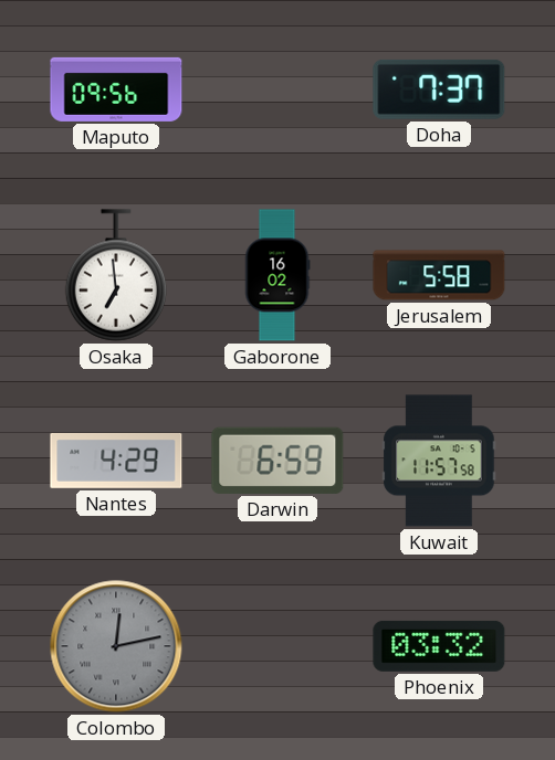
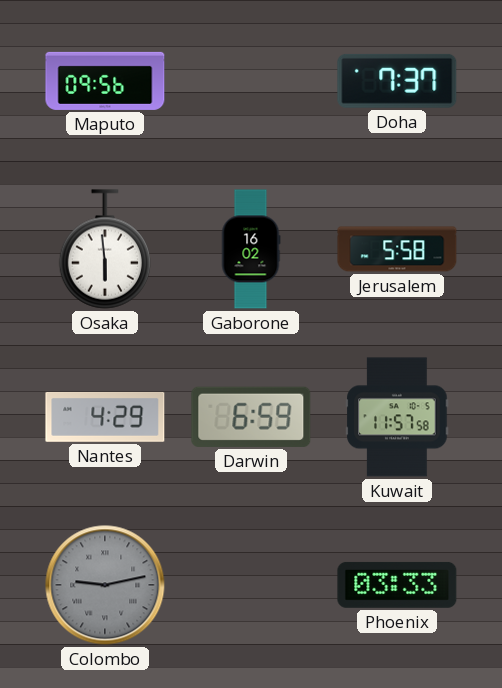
Osaka: 6:59 -> 5:59 (104, 249)
Colombo: 12:13 -> 9:13 (105, 585)
Phoenix: 03:32 -> 03:33 (397, 585)
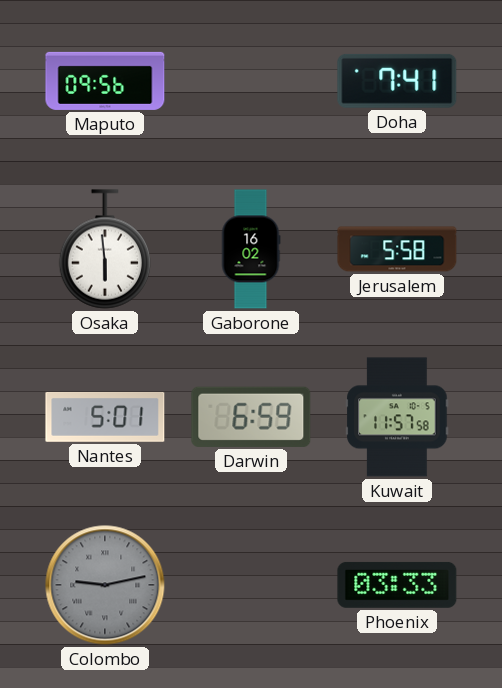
Doha: 7:37 -> 7:41 (397, 81)
Nantes: 4:29 -> 5:01 (105, 417)
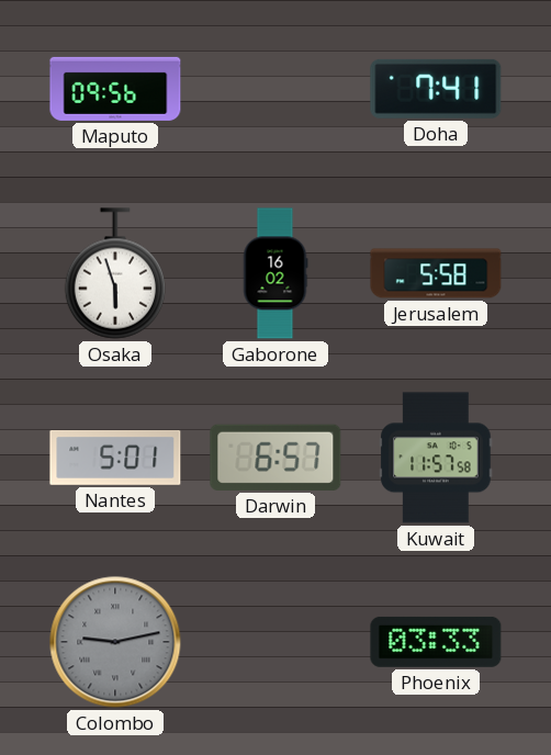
Osaka: 5:59 -> 5:57 (114, 273)
Darwin: 6:59 -> 6:57 (275, 458)
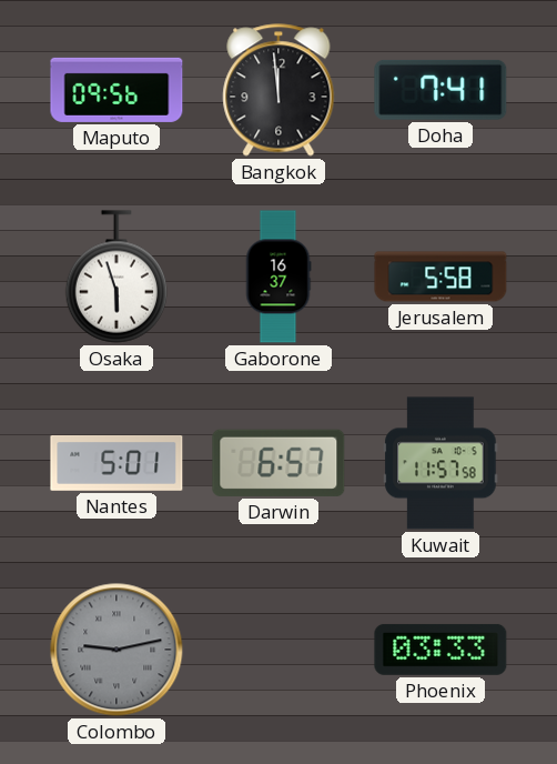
Bangkok: none -> 11:59 (278, 90)
Gaborone: 16:02 -> 16:37 (278, 277)
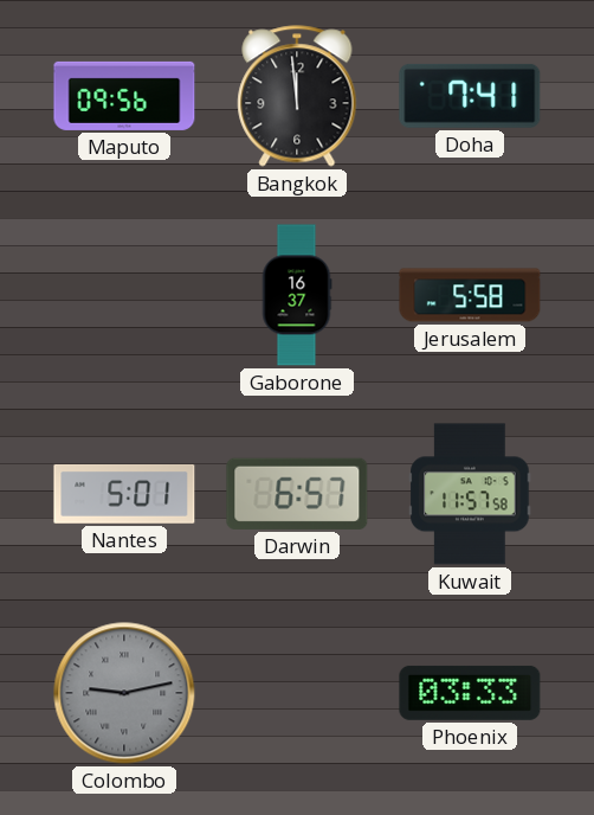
Osaka: 5:57 -> none (115, 277)
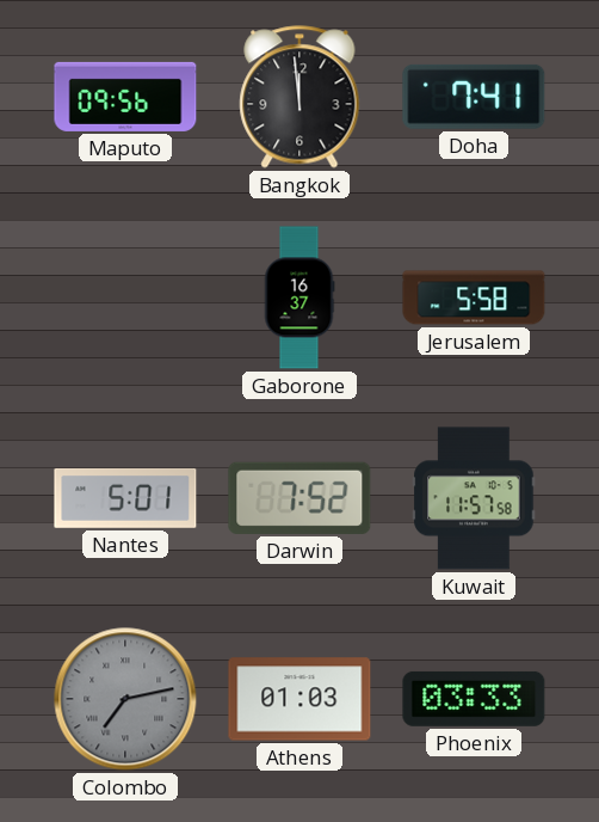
Darwin: 6:57 -> 7:52 (299, 498)
Colombo: 9:13 -> 7:13 (125, 699)
Athens: none -> 01:03 (299, 699)
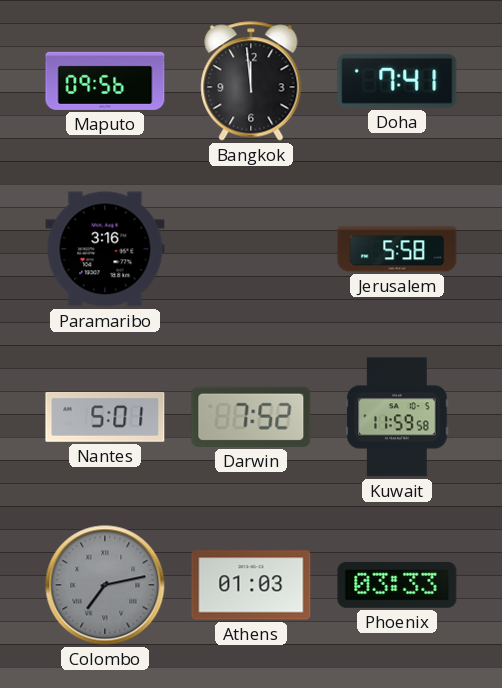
Paramaribo: none -> 3:16 (105, 249)
Gaborone: 16:37 -> none (299, 297)
Kuwait: 11:57 -> 11:59 (397, 417)
